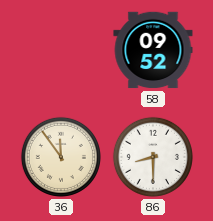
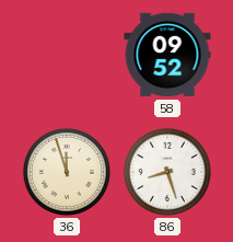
36: 11:54 -> 11:57 (67, 172)
86: 8:30 -> 8:27 (167, 172)
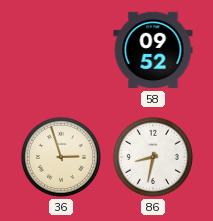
36: 11:57 -> 2:57 (61, 157)
86: 8:27 -> 8:32 (153, 157)
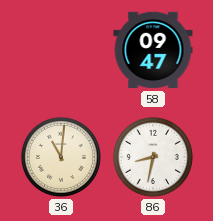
58: 09:52 -> 09:47 (153, 50)
36: 2:57 -> 11:01 (61, 157)
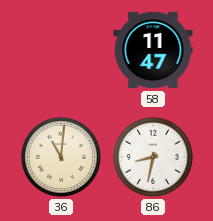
58: 09:47 -> 11:47 (153, 50)
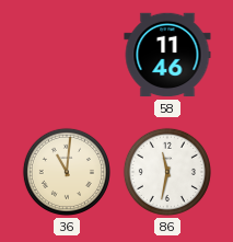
58: 11:47 -> 11:46 (167, 55)
86: 8:32 -> 11:32 (167, 172)
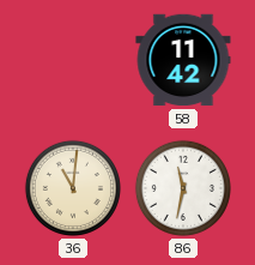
58: 11:46 -> 11:42 (183, 60)
